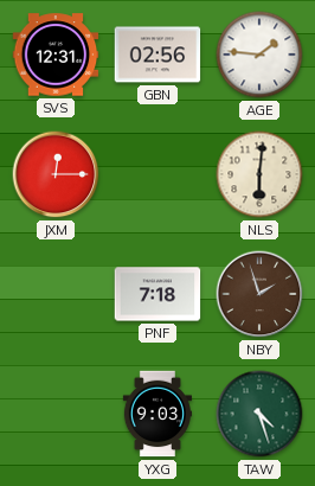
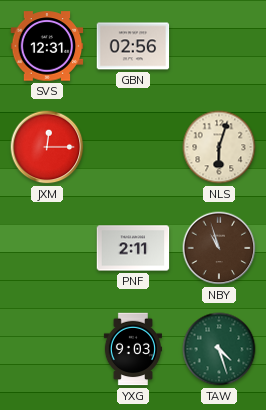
AGE: 1:46 -> none (259, 55)
NLS: 6:01 -> 6:03 (219, 147)
PNF: 7:18 -> 2:11 (133, 248)
NBY: 1:57 -> 10:57 (219, 248)
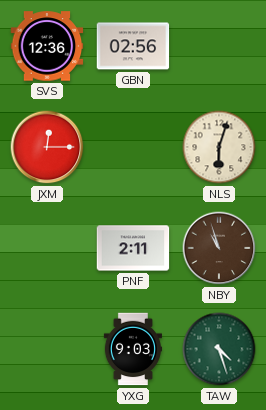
SVS: 12:31 -> 12:36 (47, 46)
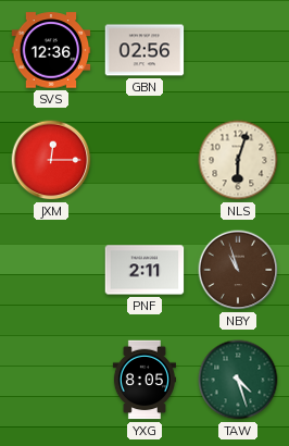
YXG: 9:03 -> 8:05 (143, 380)
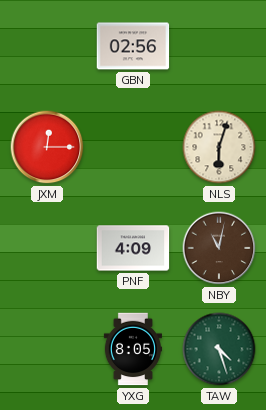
SVS: 12:36 -> none (51, 50)
PNF: 2:11 -> 4:09 (133, 248)
NBY: 10:57 -> 11:02 (219, 248)
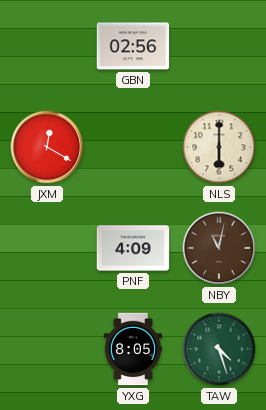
JXM: 12:15 -> 12:20 (47, 147)
NLS: 6:03 -> 6:00 (219, 147)
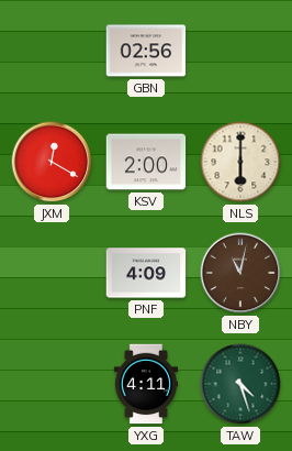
KSV: none -> 2:00 (146, 162)
YXG: 8:05 -> 4:11 (145, 384)
